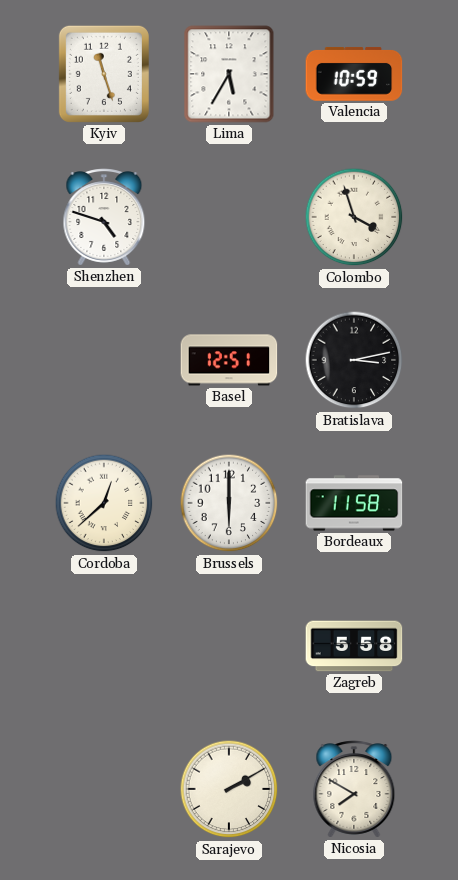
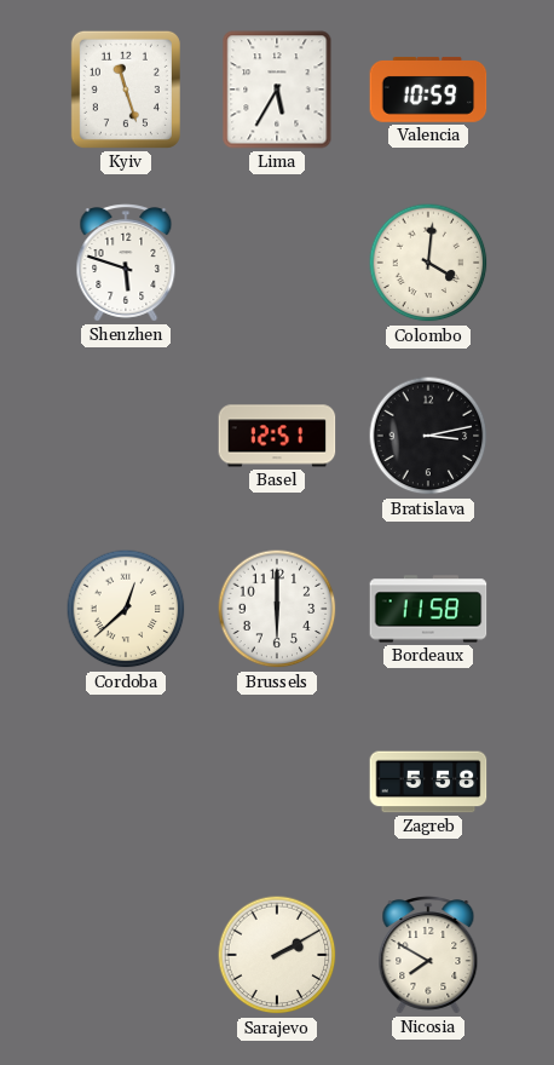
Shenzhen: 4:48 -> 5:48 (126, 263)
Colombo: 3:57 -> 4:01 (428, 263)
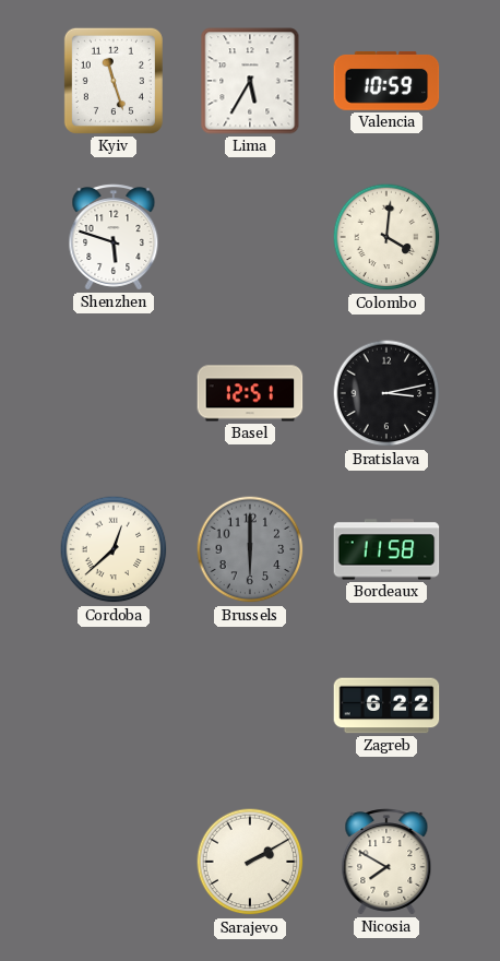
Brussels dial: white -> grey (250, 549)
Zagreb: 5:58 -> 6:22 (386, 705)
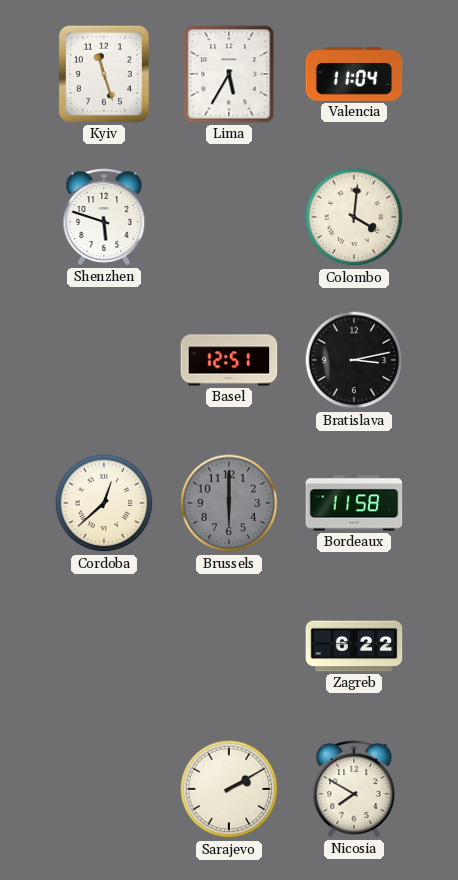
Valencia: 10:59 -> 11:04 (354, 74)
